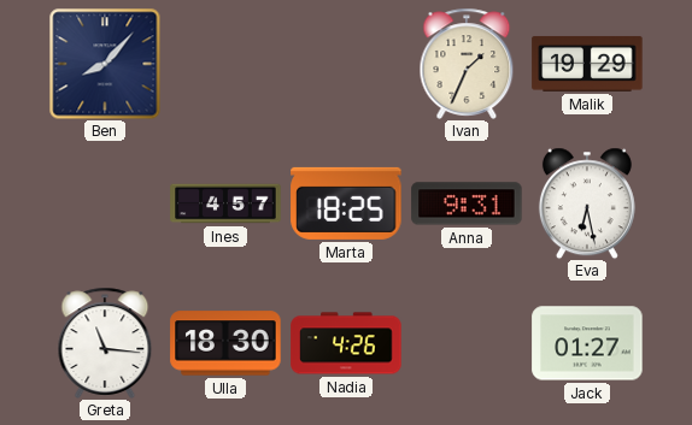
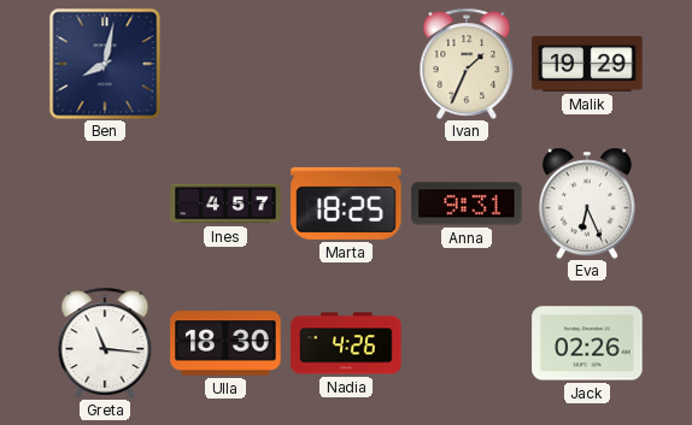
Ben: 8:07 -> 8:02 (105, 64)
Eva: 6:28 -> 6:26 (587, 203)
Jack: 01:27 -> 02:26 (587, 343)
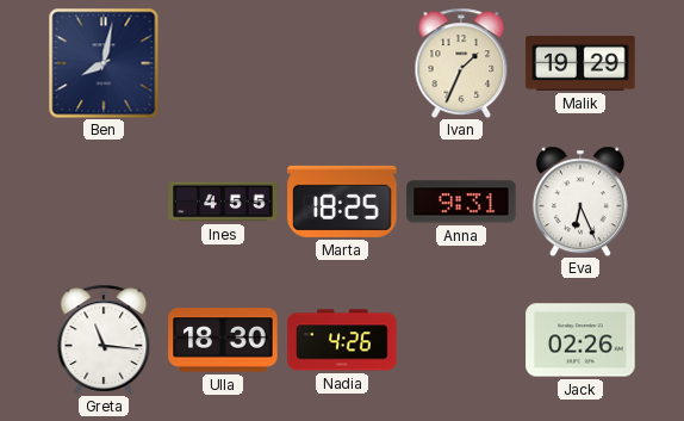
Ines: 4:57 -> 4:55 (223, 202)
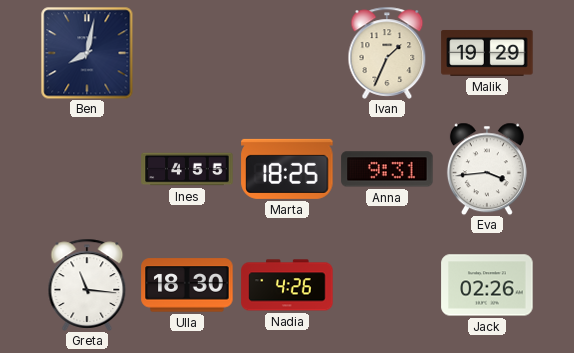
Eva: 6:26 -> 3:44 (487, 169)
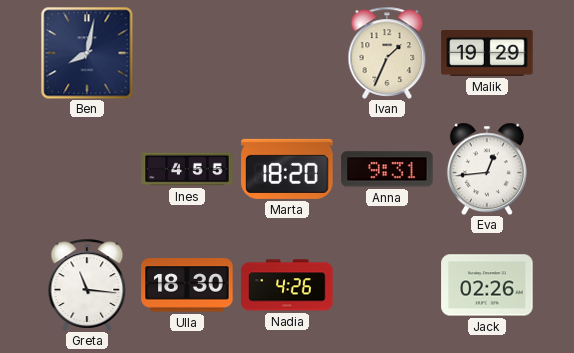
Marta: 18:25 -> 18:20 (287, 169)
Eva: 3:44 -> 12:44 (487, 169)
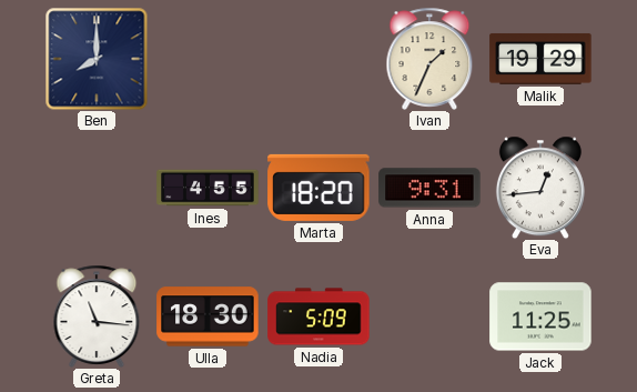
Ben: 8:02 -> 8:00 (97, 59)
Nadia: 4:26 -> 5:09 (318, 316)
Jack: 02:26 -> 11:25 (540, 316)
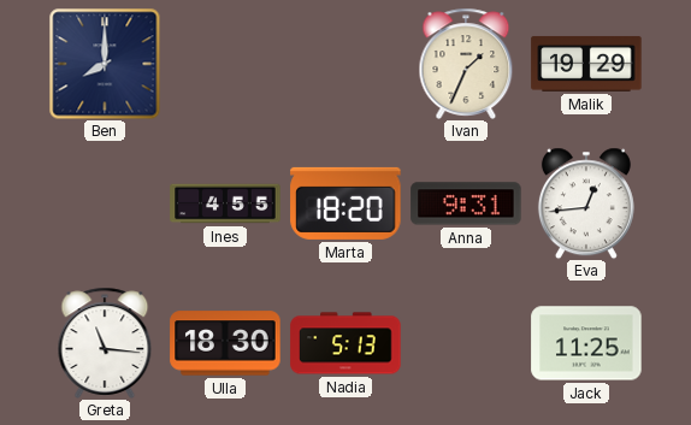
Nadia: 5:09 -> 5:13 (345, 343)
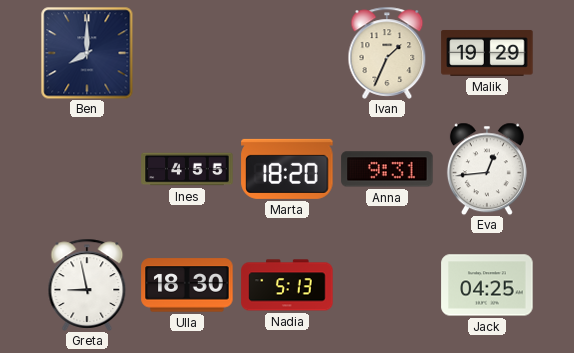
Greta: 11:16 -> 8:58 (87, 285)
Jack: 11:25 -> 04:25 (487, 285)
